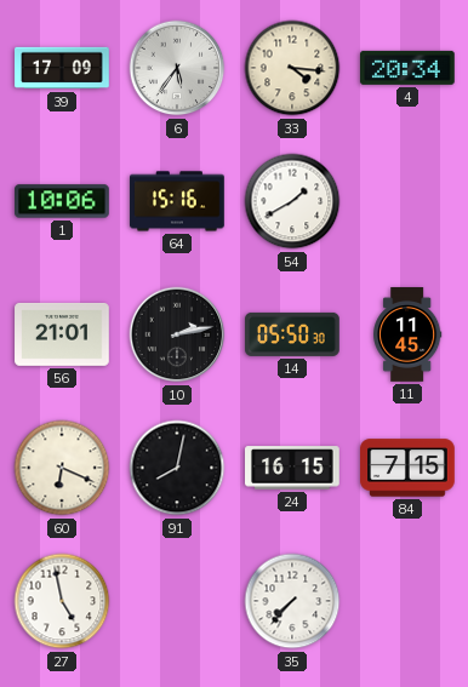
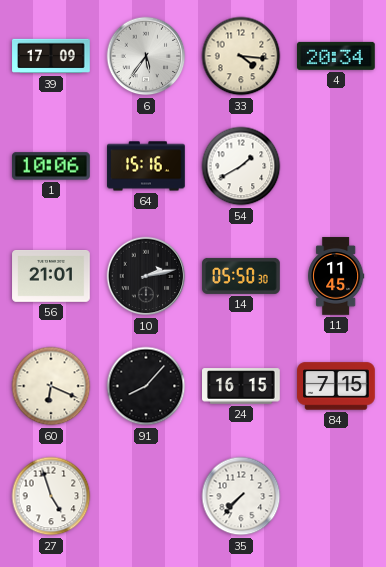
91: 8:02 -> 8:07 (146, 386)
27: 4:58 -> 4:57 (51, 496)
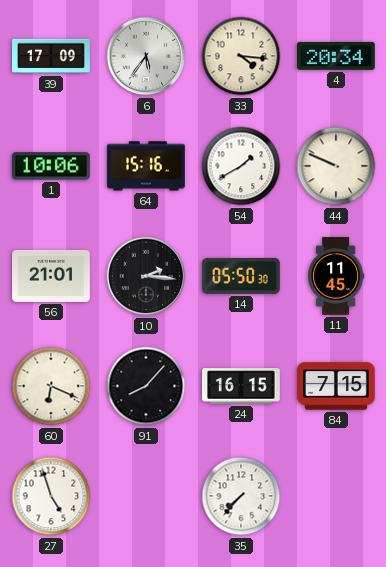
44: none -> 9:49 (336, 166)
10: 2:13 -> 2:16 (146, 276)
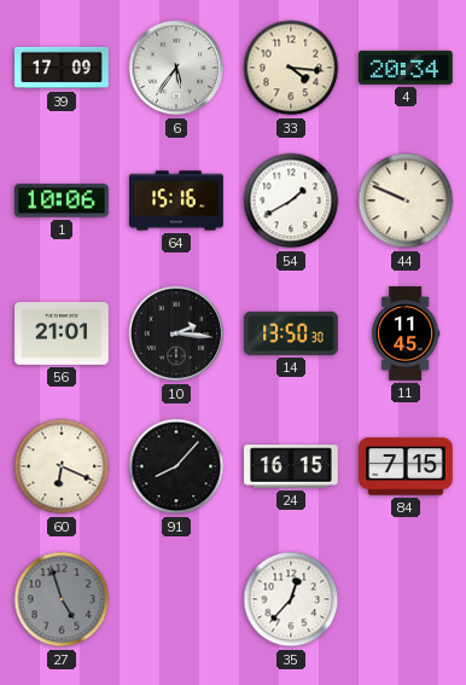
14: 05:50 -> 13:50 (291, 333)
27 dial: white -> grey (62, 599)
35: 7:37 -> 12:37 (291, 599)
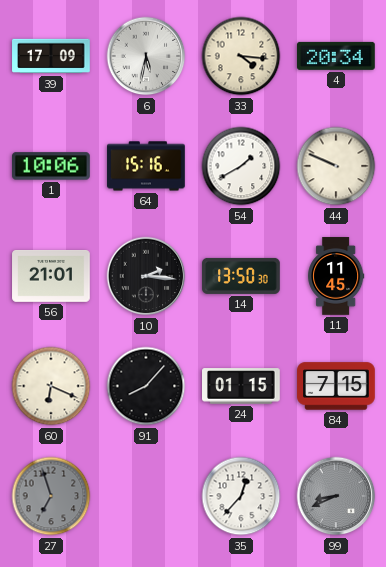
6: 5:36 -> 5:32 (146, 56)
24: 16:15 -> 01:15 (241, 386)
27: 4:57 -> 6:57 (51, 496)
99: none -> 8:41 (336, 496)
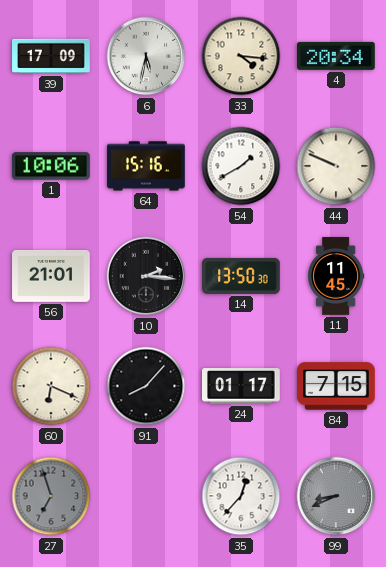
24: 01:15 -> 01:17 (241, 386)
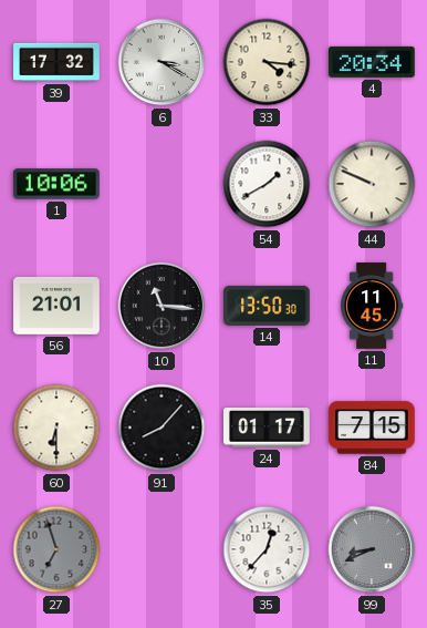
39: 17:09 -> 17:32 (56, 62)
6: 5:32 -> 3:20 (162, 62)
64: 15:16 -> none (146, 166)
10: 2:16 -> 11:16 (162, 306)
60: 6:19 -> 6:30 (56, 428)
